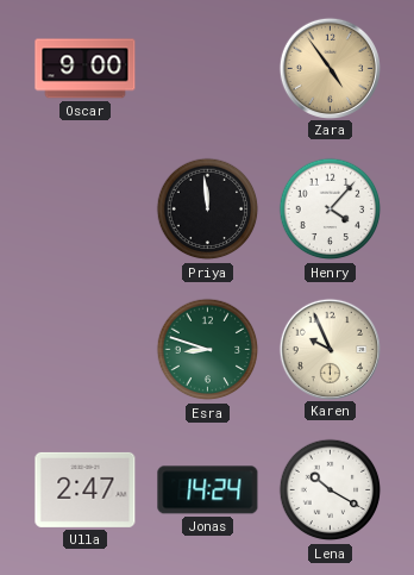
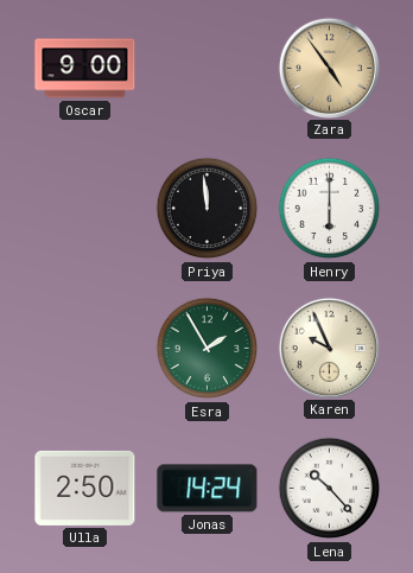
Henry: 4:07 -> 6:00 (330, 209)
Esra: 8:48 -> 1:55 (208, 349)
Ulla: 2:47 -> 2:50 (85, 488)
Lena: 10:20 -> 10:23 (330, 489)
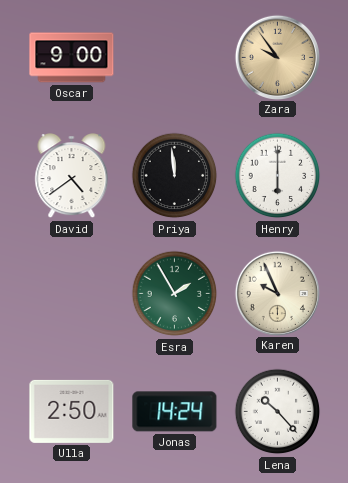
Zara: 4:54 -> 9:54 (277, 57)
David: none -> 4:39 (72, 176)
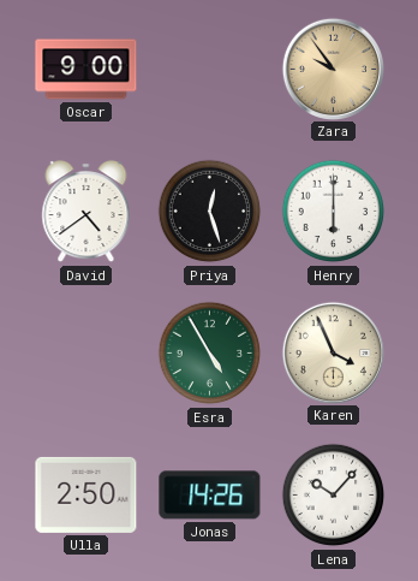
Priya: 11:59 -> 12:27 (210, 212)
Esra: 1:55 -> 4:55 (210, 354)
Karen: 9:56 -> 3:56 (333, 352)
Jonas: 14:24 -> 14:26 (210, 496)
Lena: 10:23 -> 10:07 (334, 496)
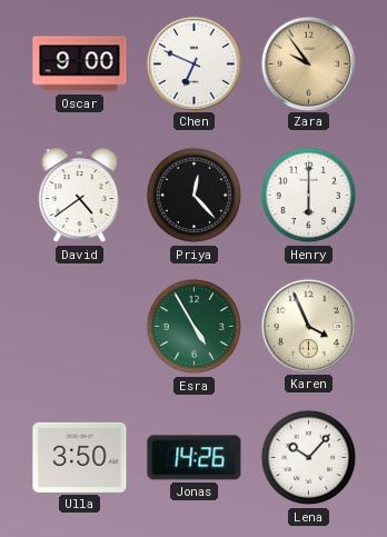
Chen: none -> 6:49 (193, 63)
Priya: 12:27 -> 12:23 (195, 196)
Ulla: 2:50 -> 3:50 (80, 457)
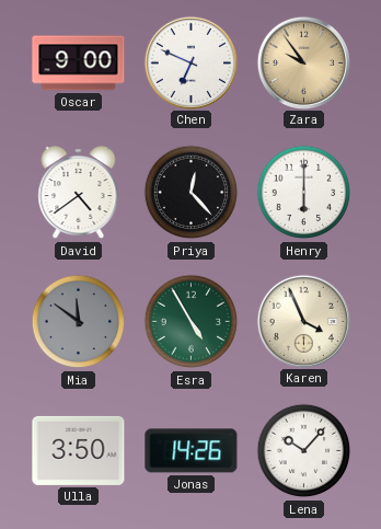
Mia: none -> 11:51 (79, 322)
